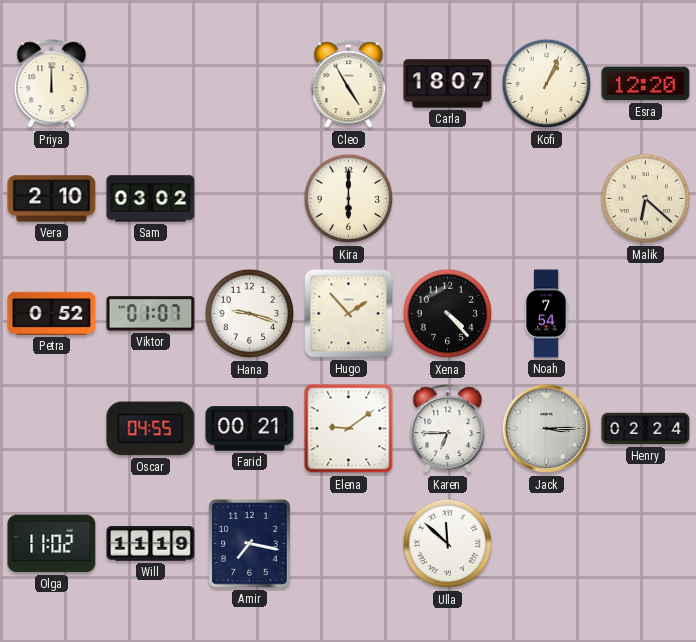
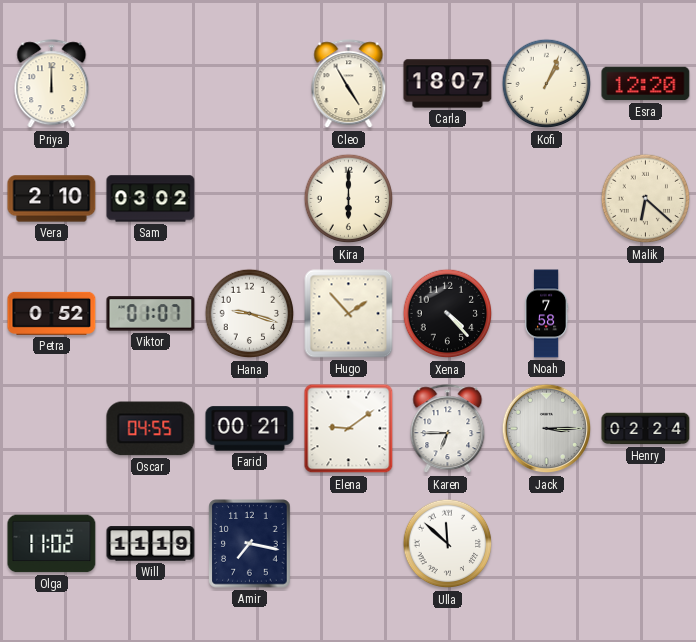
Noah: 7:54 -> 7:58 (546, 314)
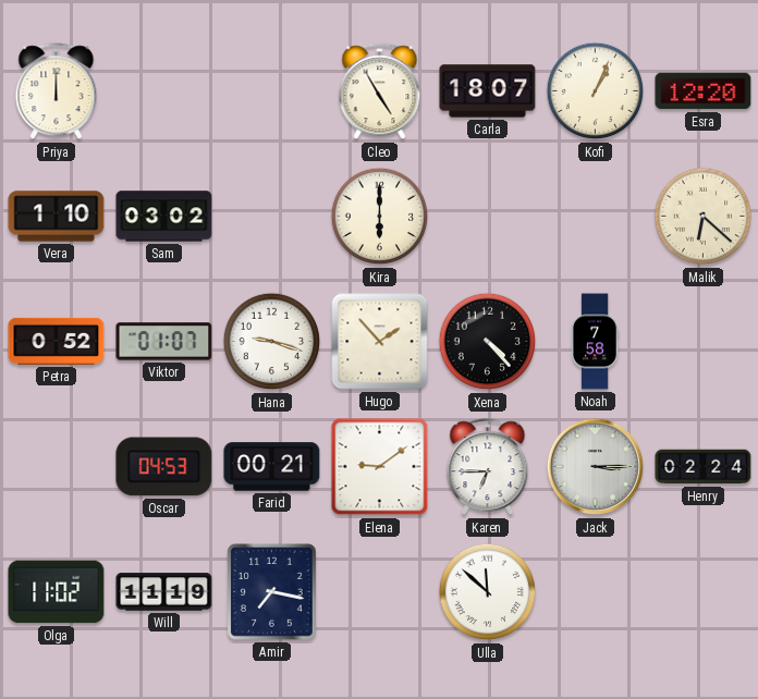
Vera: 2:10 -> 1:10 (57, 217)
Oscar: 04:55 -> 04:53 (164, 467)
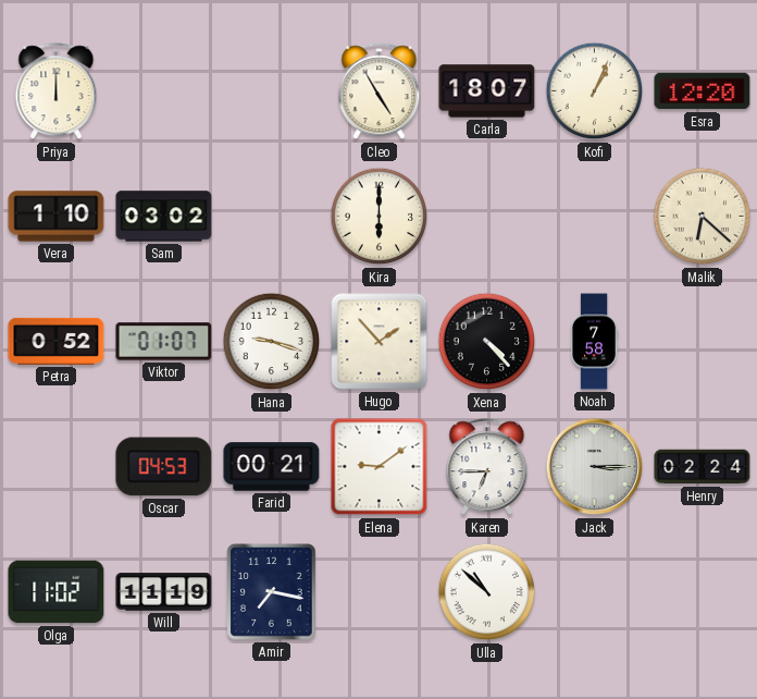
Ulla: 11:52 -> 10:52 (487, 592)
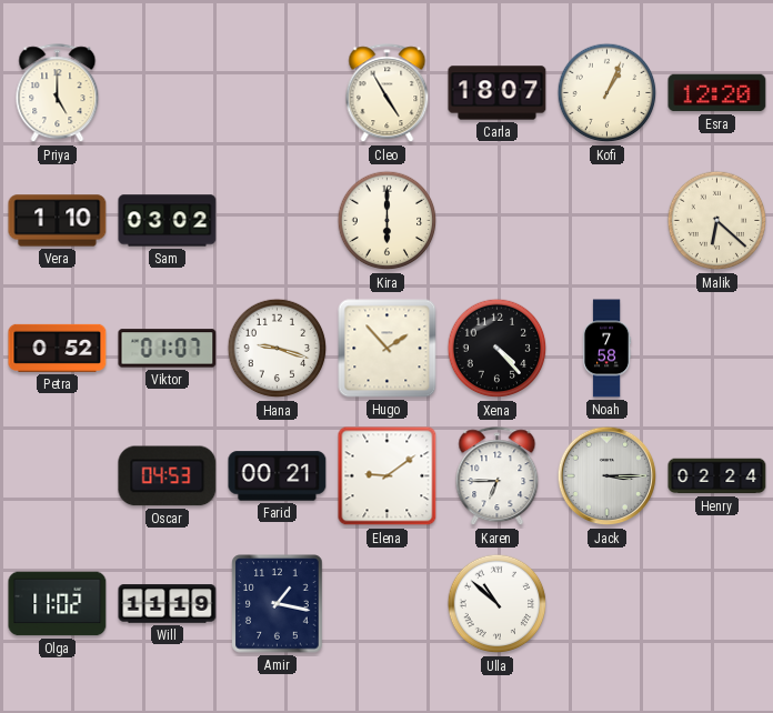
Priya: 12:00 -> 5:00 (58, 93)
Amir: 7:17 -> 1:17 (278, 604)
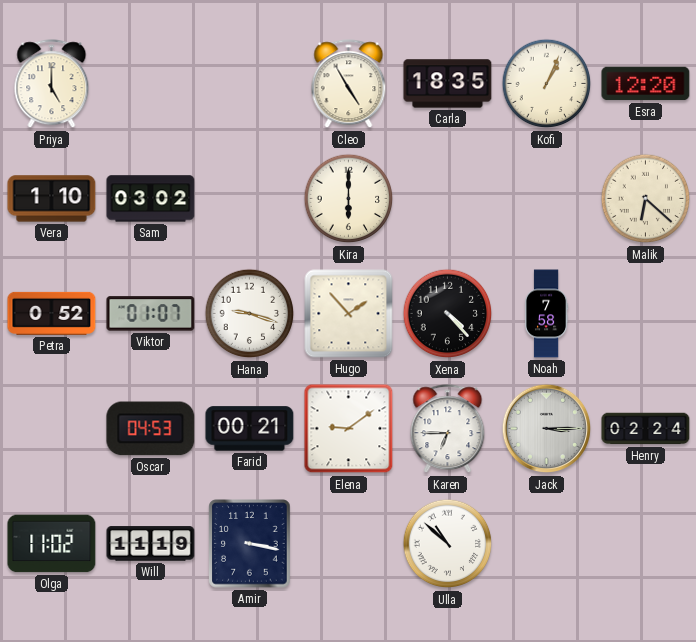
Carla: 18:07 -> 18:35 (448, 84)
Amir: 1:17 -> 3:17 (250, 544)
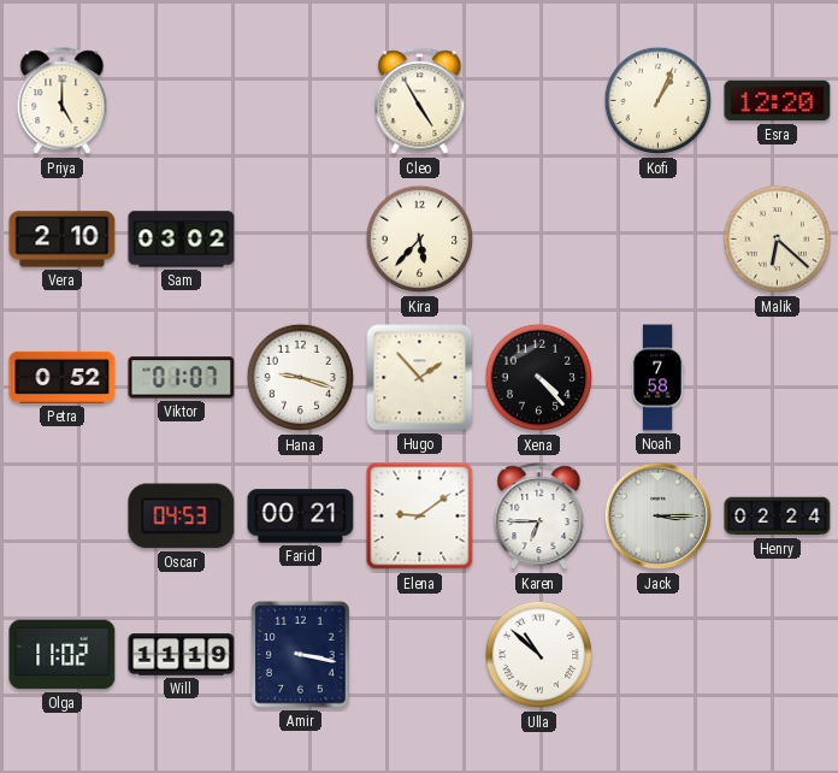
Carla: 18:35 -> none (448, 84)
Vera: 1:10 -> 2:10 (63, 240)
Kira: 6:00 -> 5:37 (420, 240)
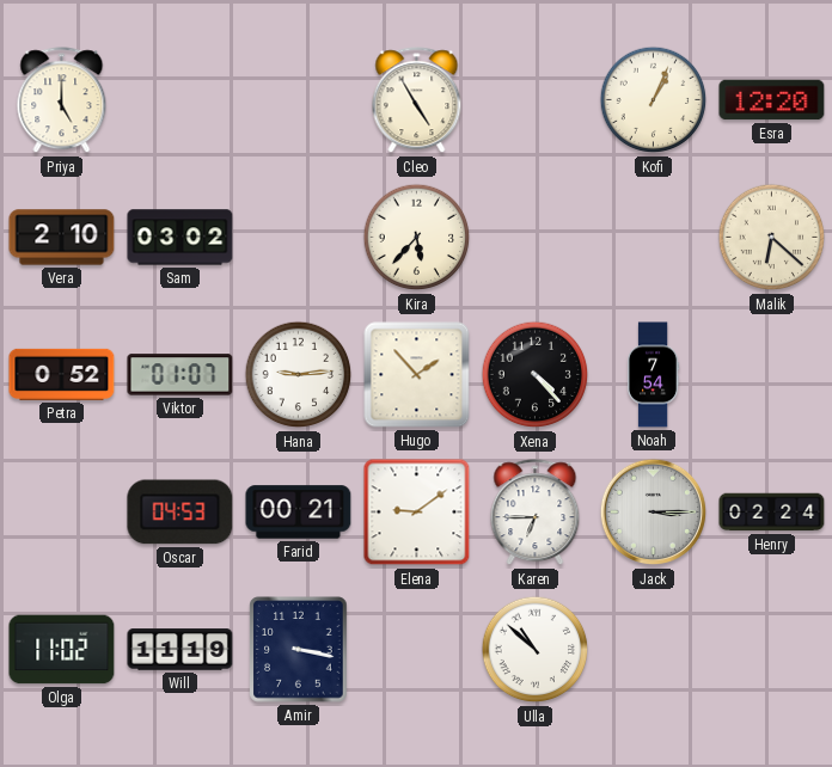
Hana: 9:18 -> 9:14 (299, 375)
Noah: 7:58 -> 7:54 (653, 375)
